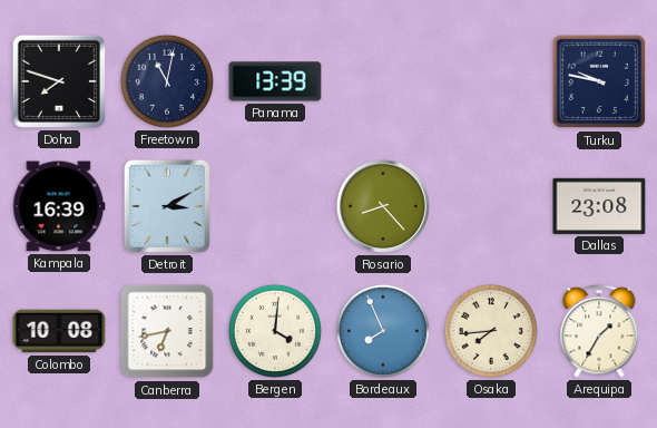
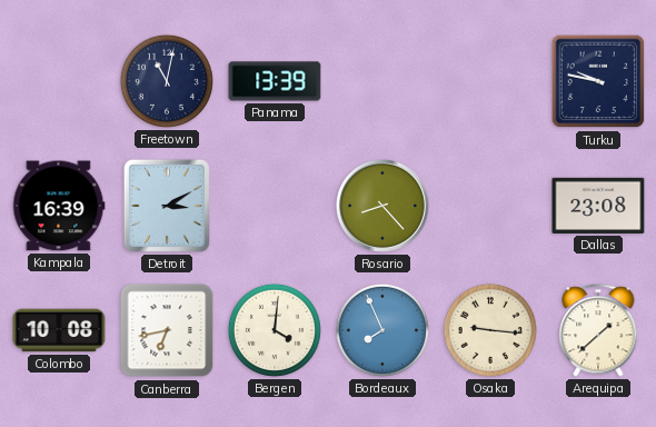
Doha: 7:48 -> none (59, 81)
Osaka: 7:44 -> 9:16 (490, 330)
Arequipa: 1:35 -> 1:38 (598, 330)
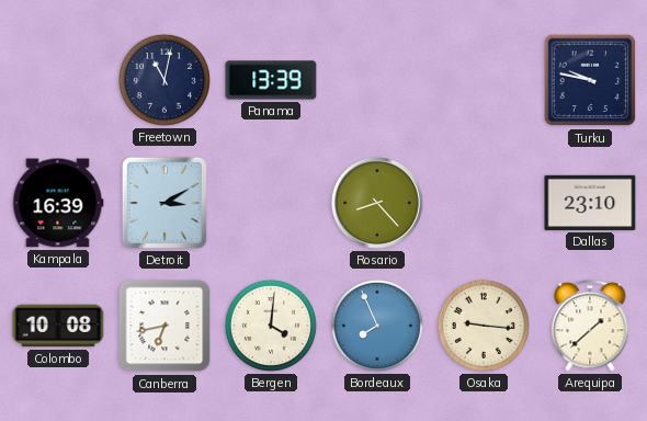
Dallas: 23:08 -> 23:10 (590, 203)
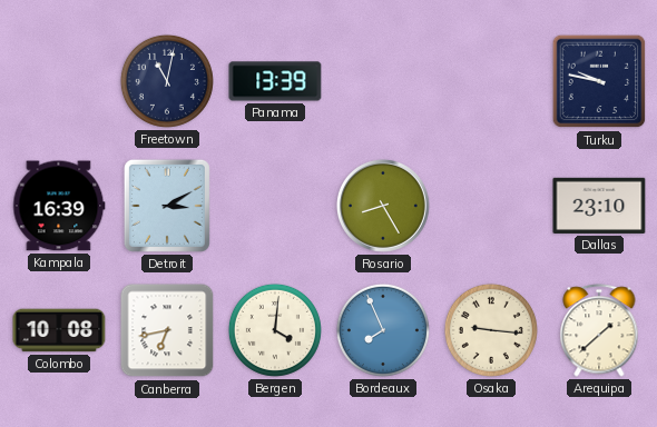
Rosario: 8:23 -> 8:25 (383, 206)
